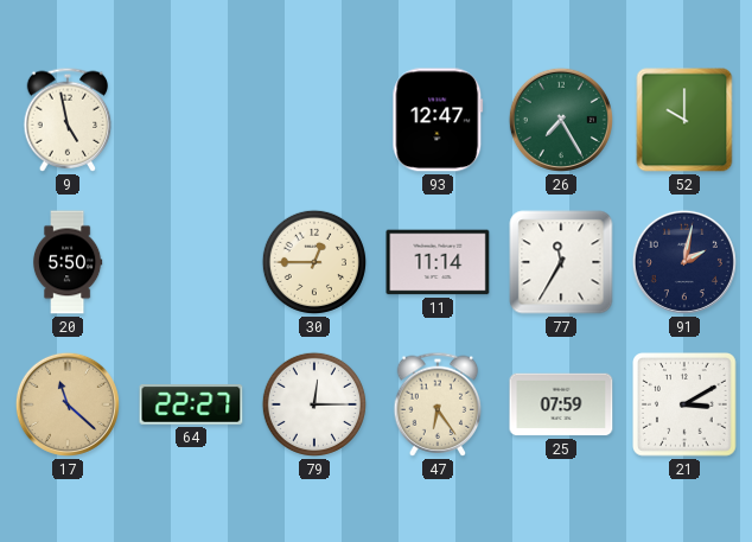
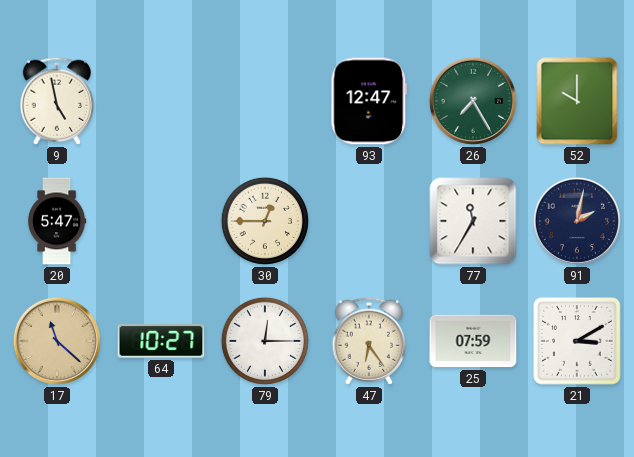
20: 5:50 -> 5:47 (57, 221)
11: 11:14 -> none (438, 262)
64: 22:27 -> 10:27 (161, 342)
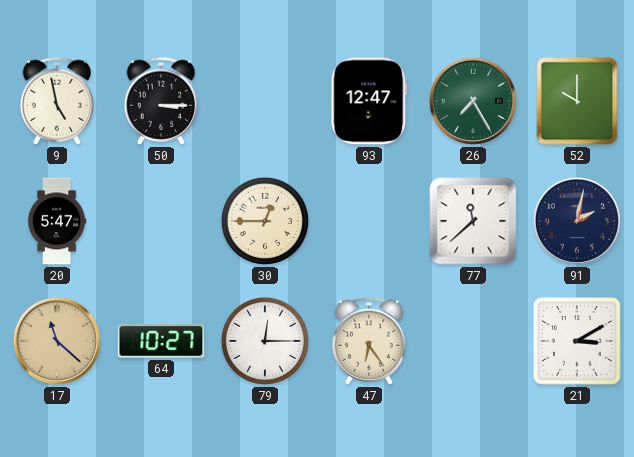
50: none -> 3:15 (161, 101)
77: 11:35 -> 11:38 (473, 221)
25: 07:59 -> none (473, 341)
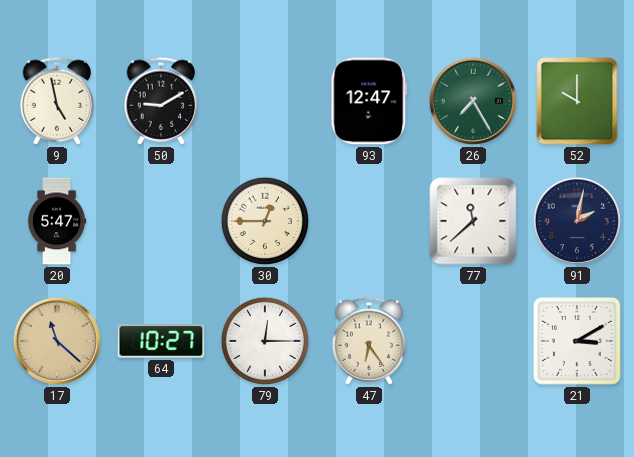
50: 3:15 -> 9:10 (161, 101)
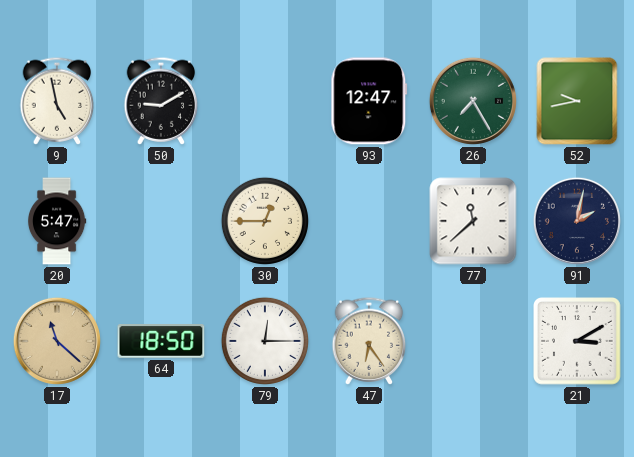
52: 10:00 -> 9:43 (577, 101)
64: 10:27 -> 18:50 (161, 342)
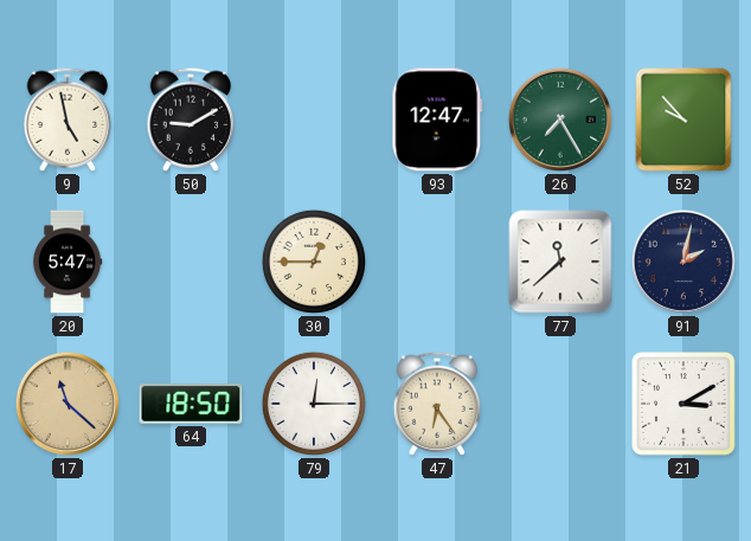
52: 9:43 -> 9:53 (683, 120)
